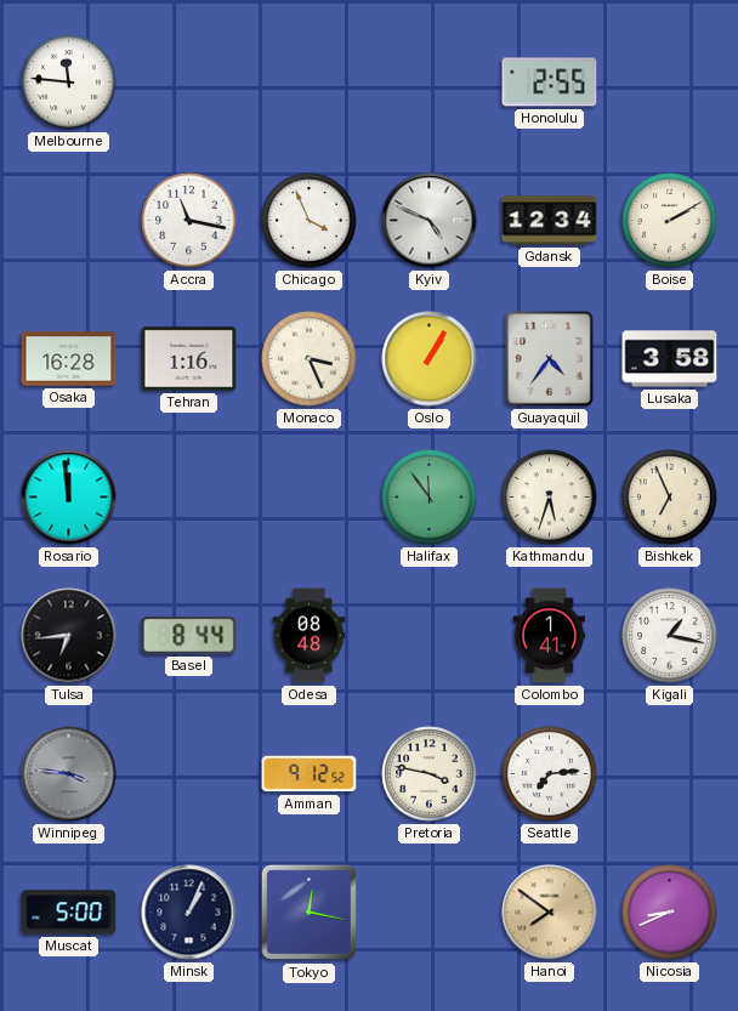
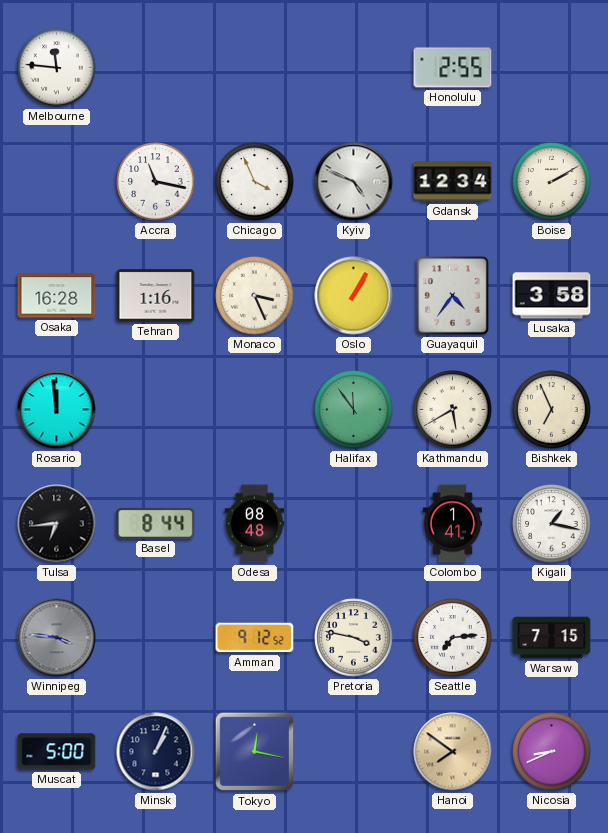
Kathmandu: 5:33 -> 5:40 (453, 410)
Warsaw: none -> 7:15 (552, 638)
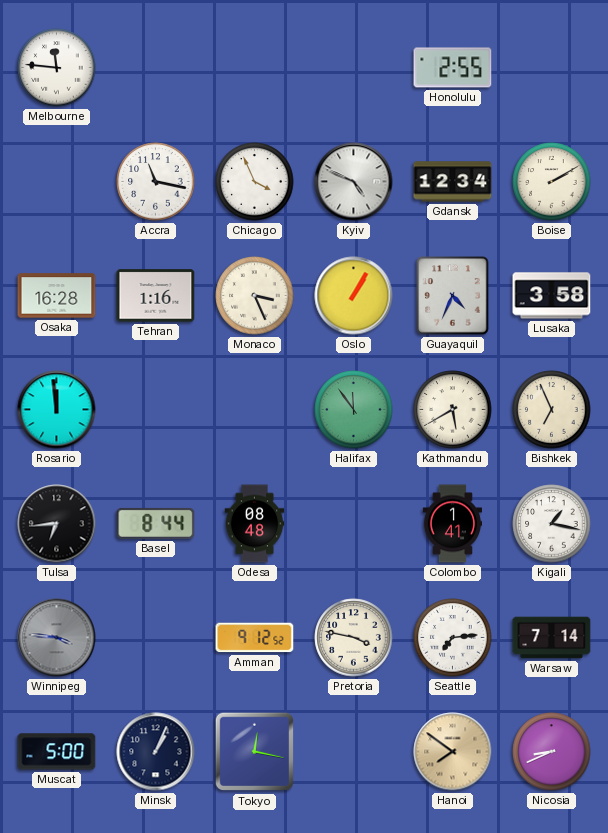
Guayaquil: 4:36 -> 4:34 (453, 296)
Warsaw: 7:15 -> 7:14 (552, 638)
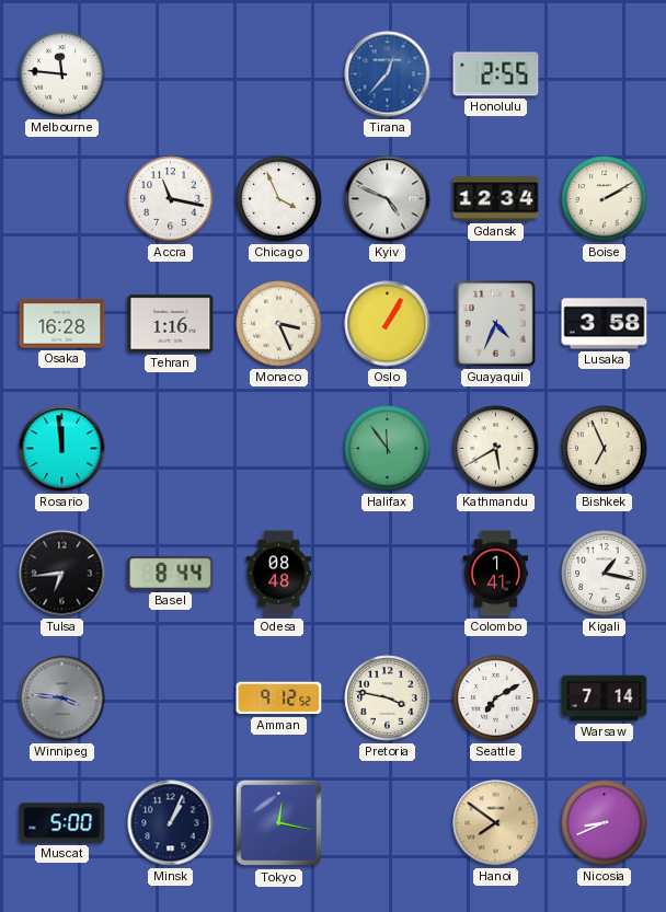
Tirana: none -> 12:37 (388, 74)
Seattle: 7:14 -> 7:10 (496, 699)
